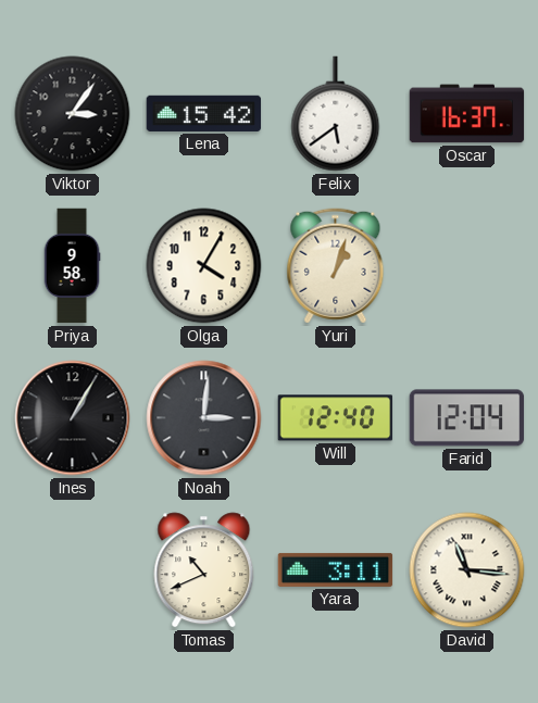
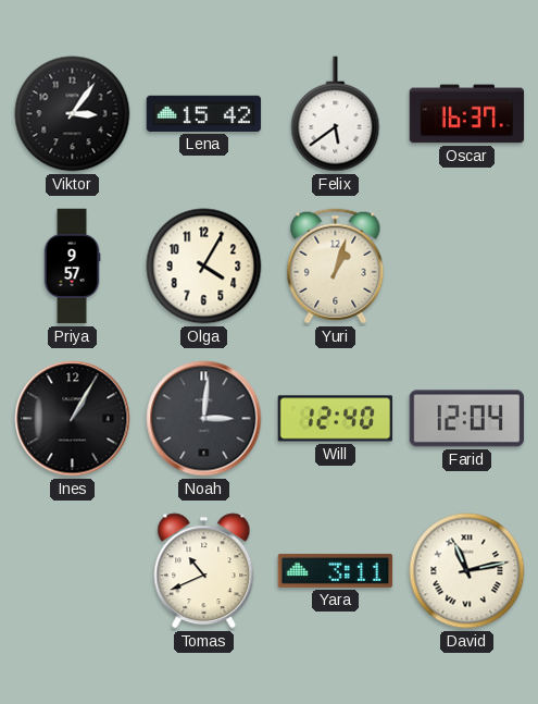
Priya: 9:58 -> 9:57 (72, 267)
David: 11:16 -> 11:13 (467, 571)
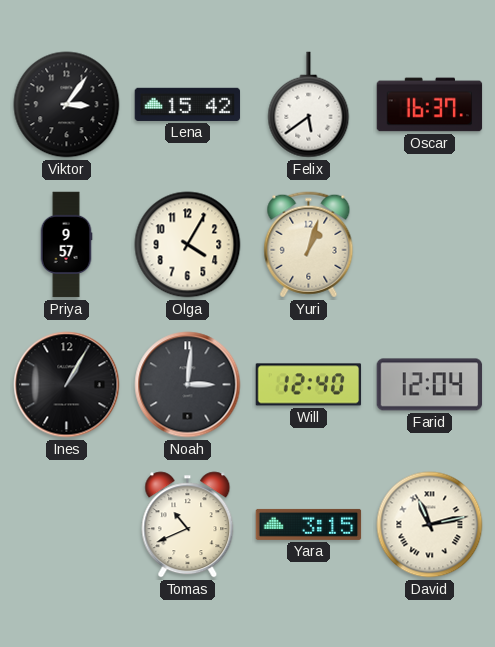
Yara: 3:11 -> 3:15 (309, 524)
